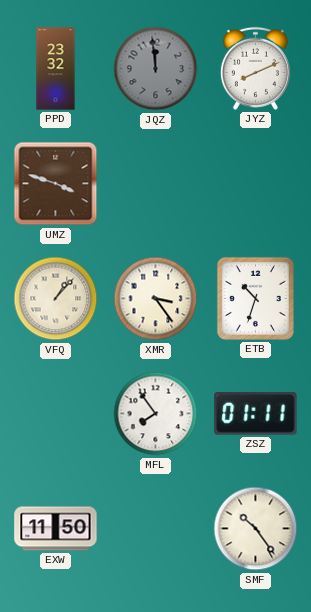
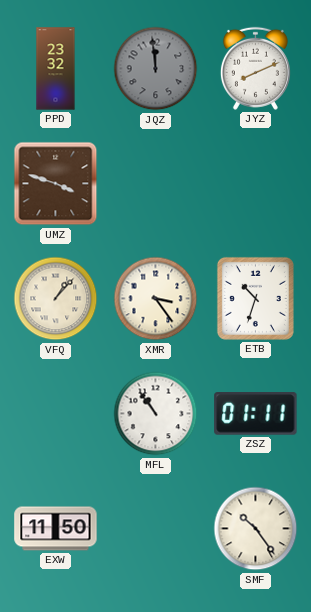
MFL: 7:54 -> 10:54 (156, 414)
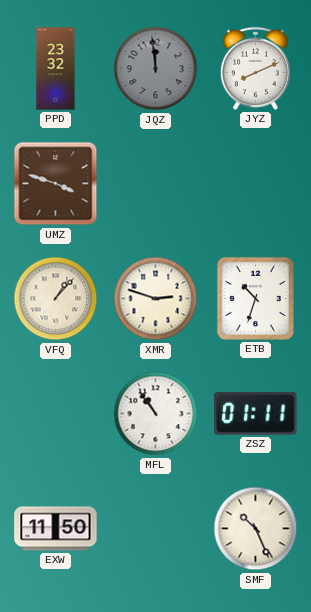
XMR: 3:24 -> 2:48 (156, 299)
SMF: 10:24 -> 10:26 (256, 529)
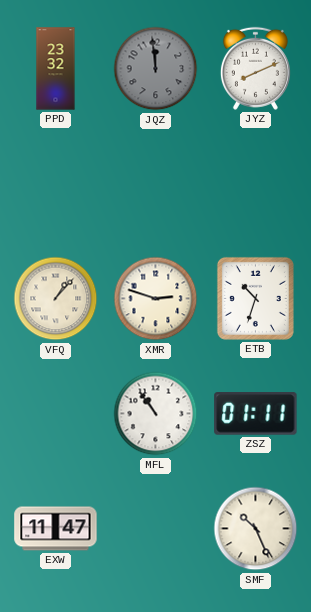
UMZ: 3:48 -> none (56, 184)
EXW: 11:50 -> 11:47 (56, 529)
